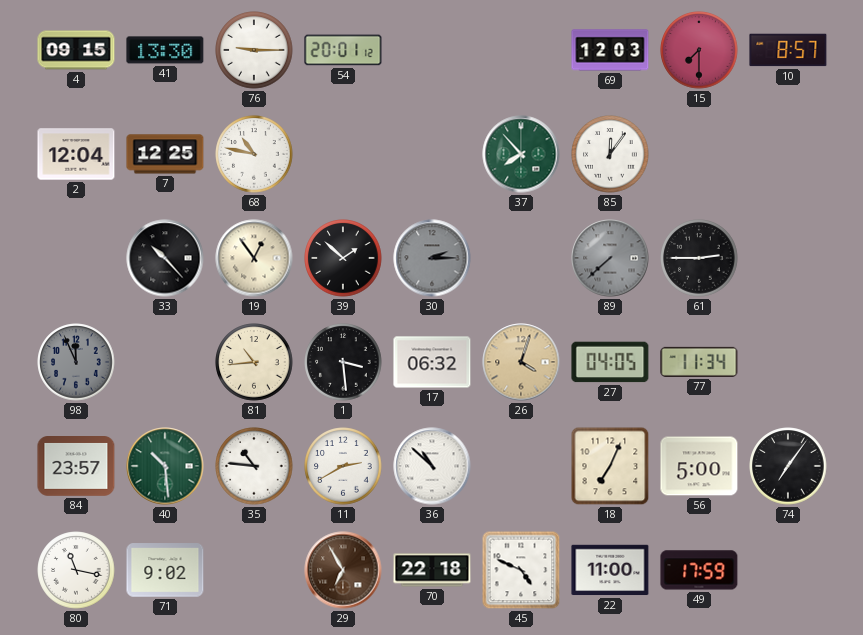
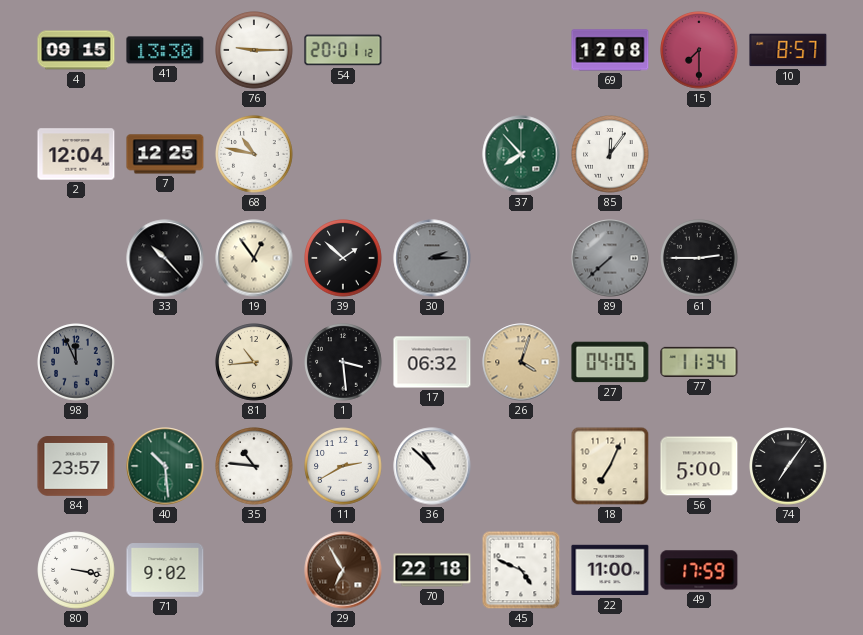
69: 12:03 -> 12:08 (610, 50)
80: 11:17 -> 3:17 (76, 570)
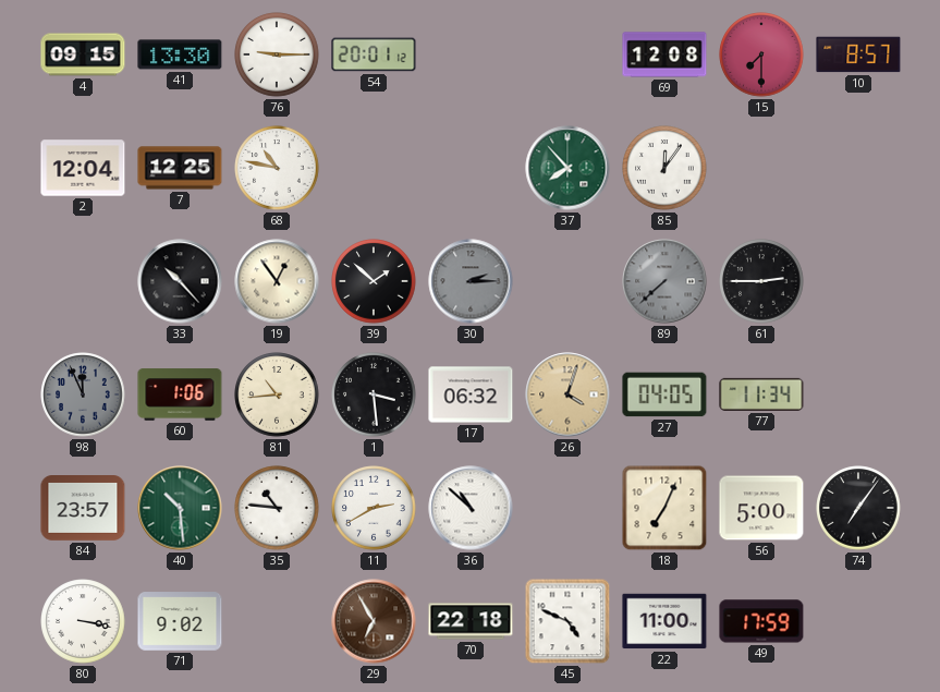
60: none -> 1:06 (180, 394)
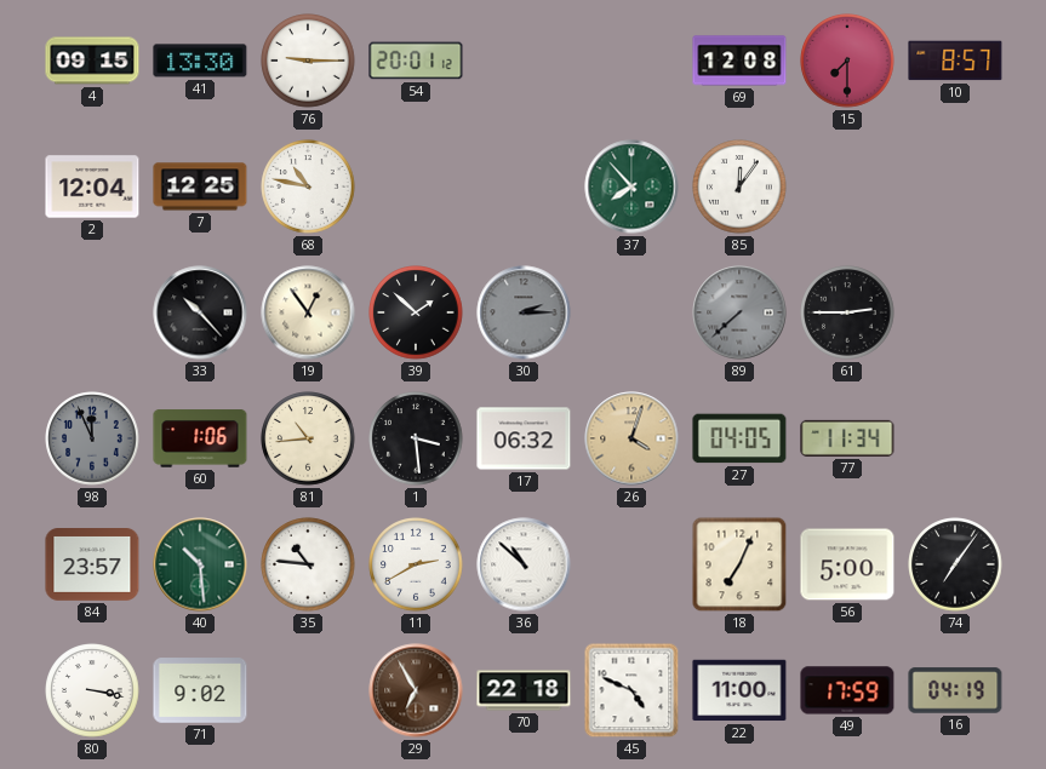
16: none -> 04:19 (955, 690)
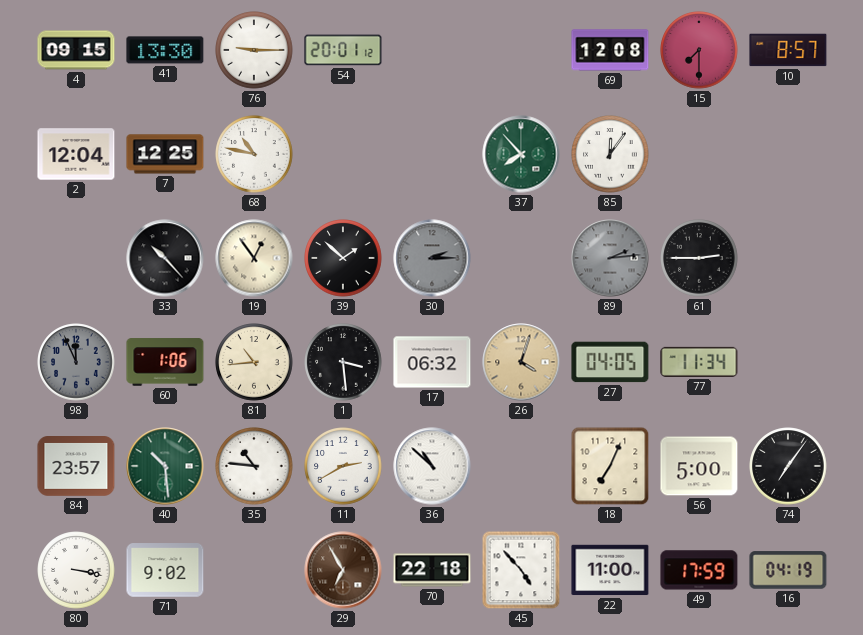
89: 7:38 -> 2:14 (610, 258)
45: 4:49 -> 4:53 (521, 570)
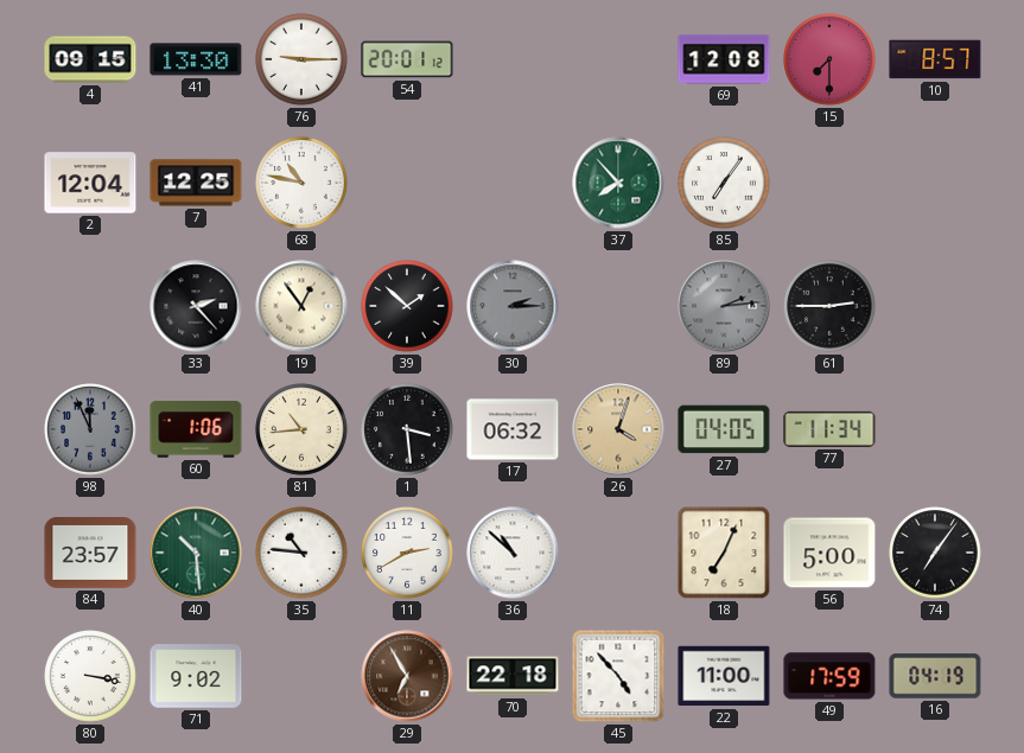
85: 12:06 -> 7:06 (724, 183)
33: 10:23 -> 2:23 (196, 306)
